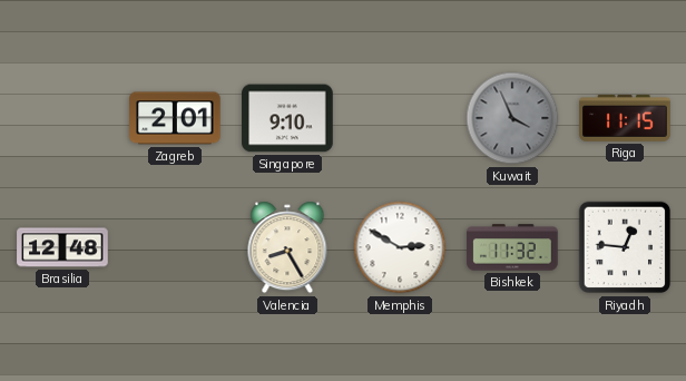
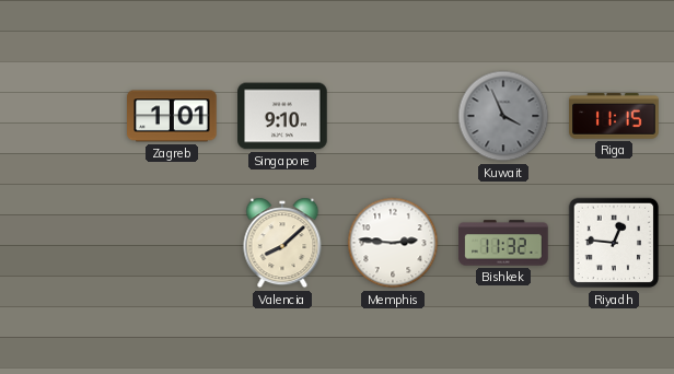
Zagreb: 2:01 -> 1:01 (172, 116)
Brasilia: 12:48 -> none (62, 247)
Valencia: 8:25 -> 8:08 (282, 243)
Memphis: 2:50 -> 2:46 (393, 243)
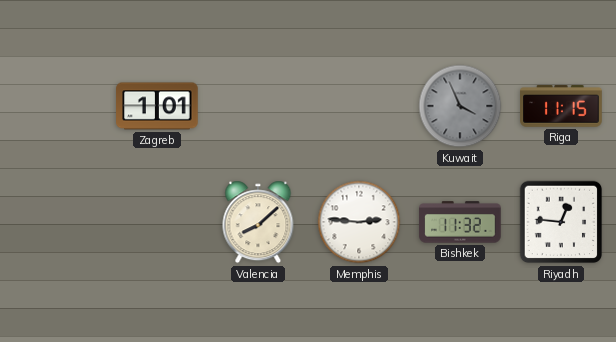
Singapore: 9:10 -> none (282, 116)
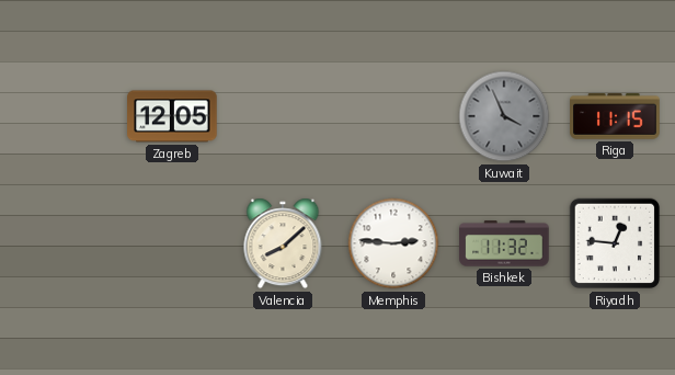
Zagreb: 1:01 -> 12:05 (172, 116)
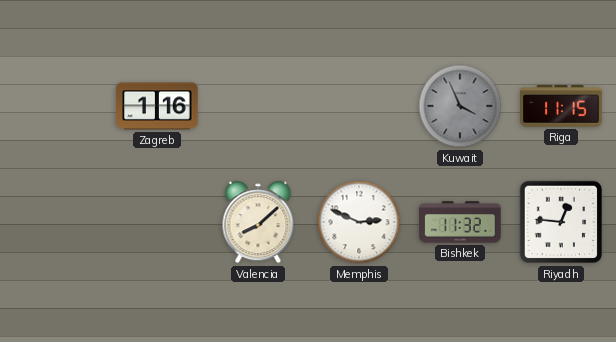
Zagreb: 12:05 -> 1:16 (157, 106)
Memphis: 2:46 -> 2:49 (359, 222)
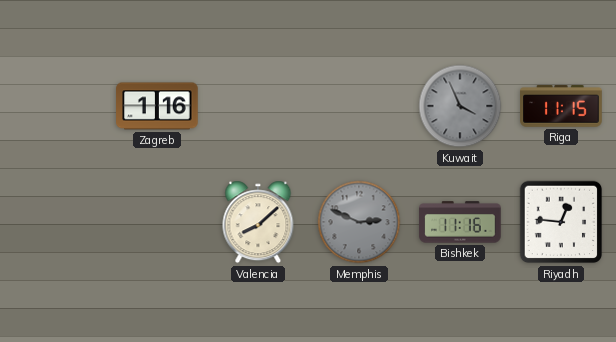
Memphis dial: white -> grey (359, 222)
Bishkek: 11:32 -> 11:16 (460, 222)
